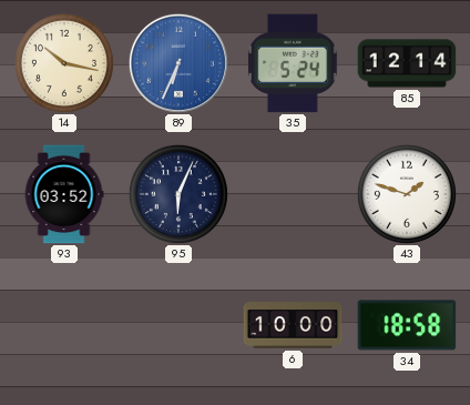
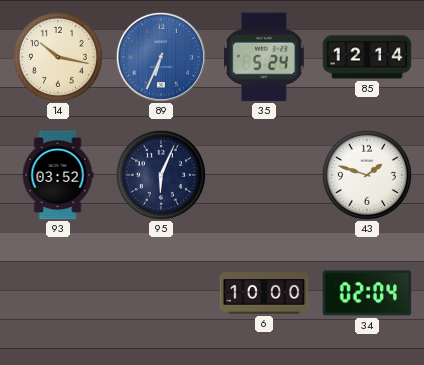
34: 18:58 -> 02:04 (367, 293)
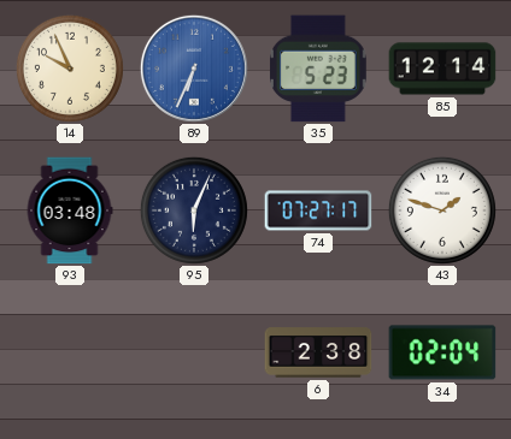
14: 10:17 -> 9:56 (70, 69)
35: 5:24 -> 5:23 (319, 69)
93: 03:52 -> 03:48 (70, 210)
74: none -> 07:27 (318, 210)
6: 10:00 -> 2:38 (318, 352)
